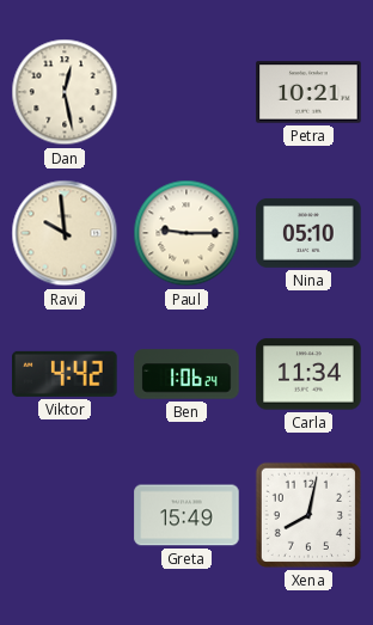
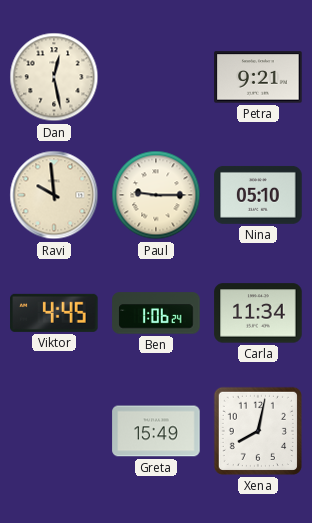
Petra: 10:21 -> 9:21 (258, 77)
Viktor: 4:42 -> 4:45 (54, 313)
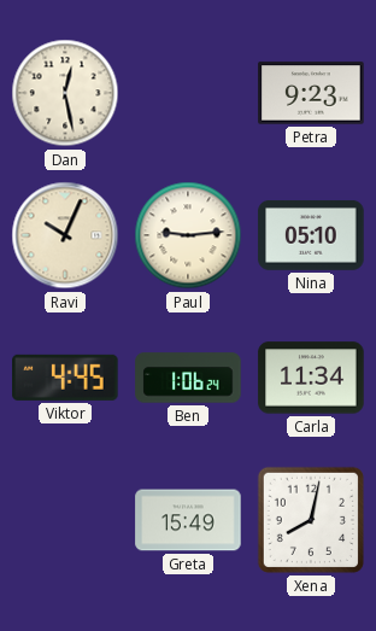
Petra: 9:21 -> 9:23 (311, 93)
Ravi: 9:59 -> 10:04 (65, 235)
Paul: 9:15 -> 9:14 (188, 235)
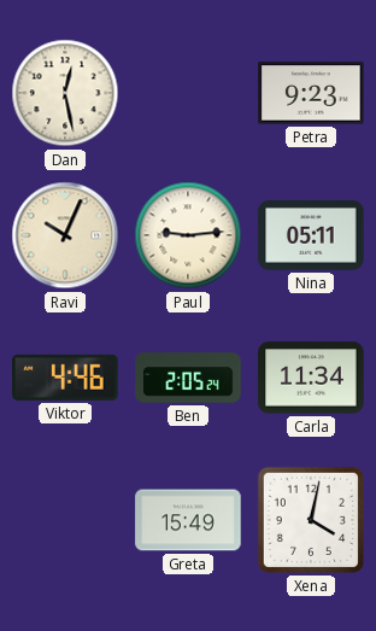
Nina: 05:10 -> 05:11 (311, 235)
Viktor: 4:45 -> 4:46 (65, 378)
Ben: 1:06 -> 2:05 (188, 378)
Xena: 8:02 -> 4:02 (311, 520)
